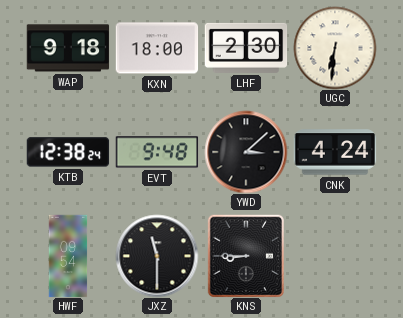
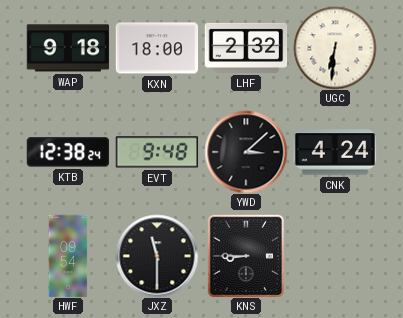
LHF: 2:30 -> 2:32 (246, 48)
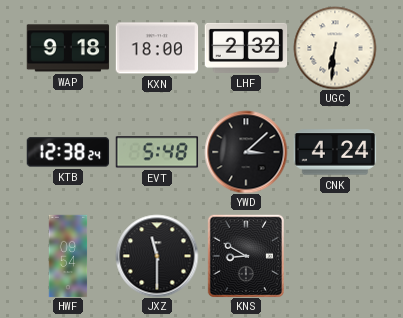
EVT: 9:48 -> 5:48 (157, 152)
KNS: 8:45 -> 8:50 (245, 256)
